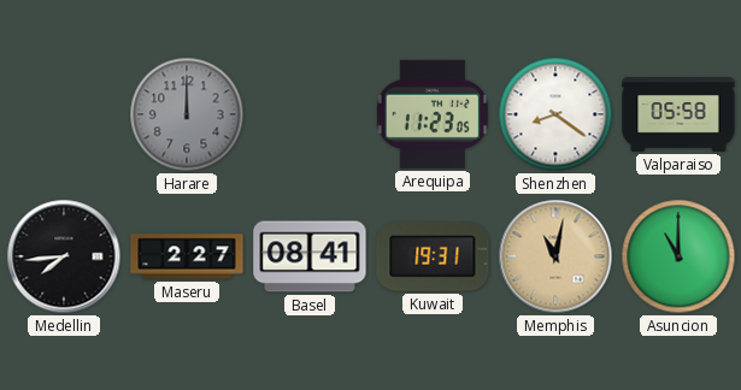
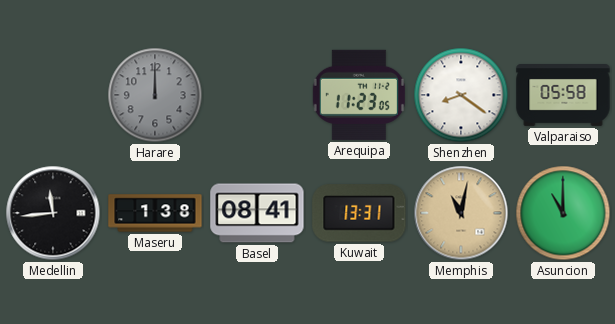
Medellin: 7:44 -> 11:44 (53, 213)
Maseru: 2:27 -> 1:38 (155, 213)
Kuwait: 19:31 -> 13:31 (359, 213)
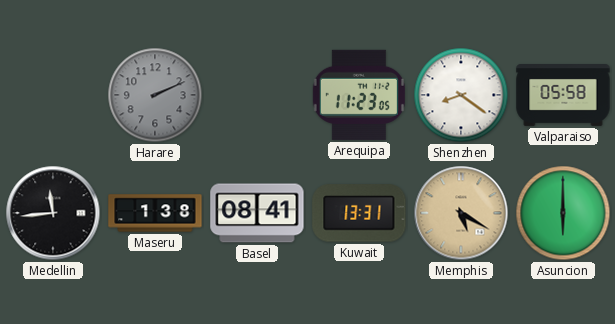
Harare: 12:00 -> 2:11 (155, 95)
Memphis: 11:02 -> 5:20 (461, 213)
Asuncion: 11:00 -> 6:00 (563, 213)
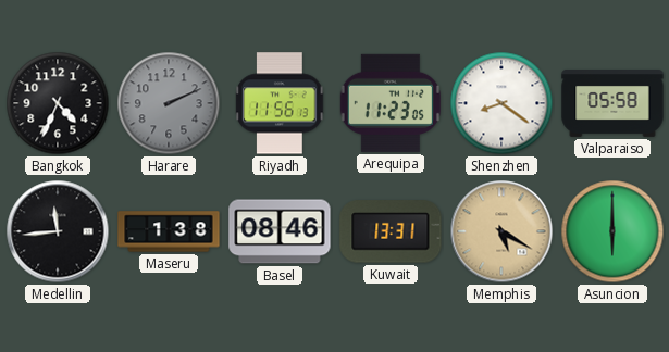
Bangkok: none -> 4:34 (58, 103)
Riyadh: none -> 11:56 (280, 103)
Basel: 08:41 -> 08:46 (280, 231)
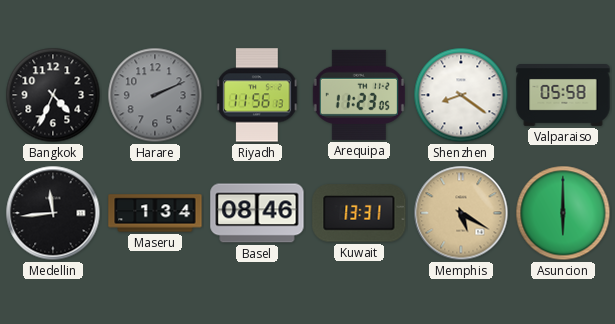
Maseru: 1:38 -> 1:34 (155, 213)
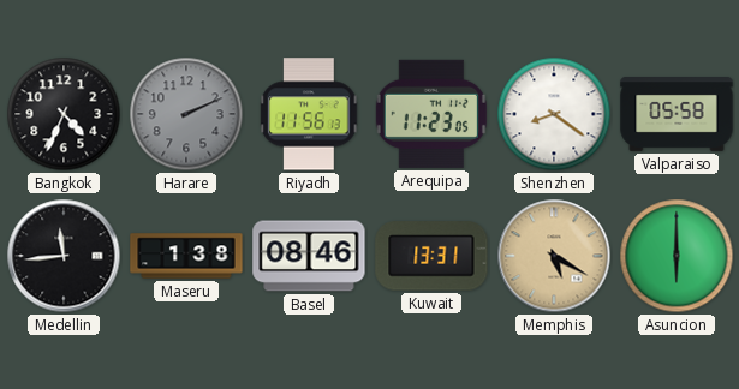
Maseru: 1:34 -> 1:38 (186, 256)
